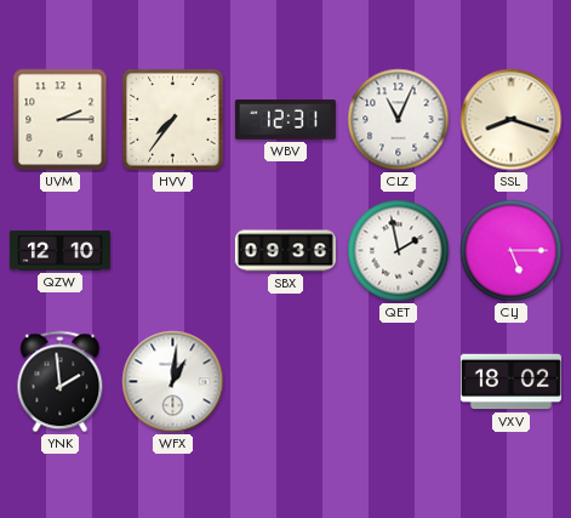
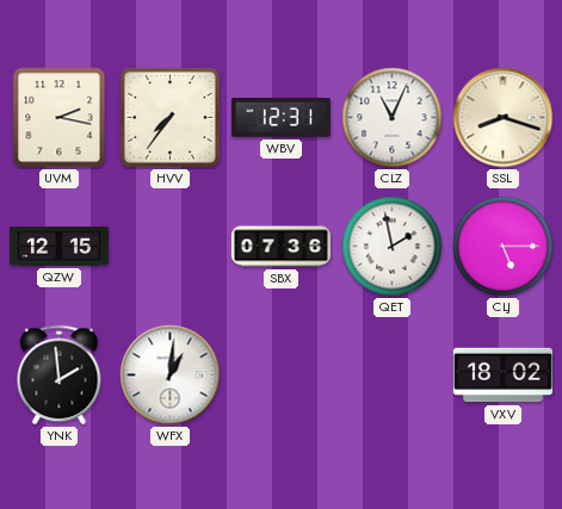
UVM: 2:15 -> 2:17 (60, 118)
QZW: 12:10 -> 12:15 (58, 247)
SBX: 09:36 -> 07:36 (280, 247)
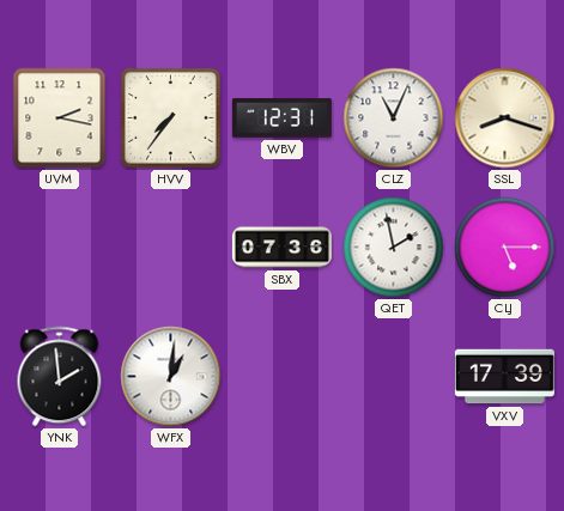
QZW: 12:15 -> none (58, 247)
VXV: 18:02 -> 17:39 (504, 377)
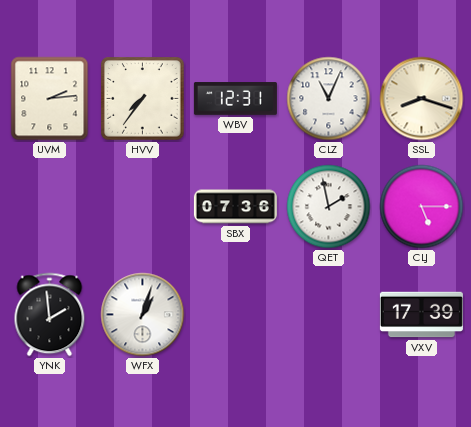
UVM: 2:17 -> 2:14 (50, 99)
WFX: 1:01 -> 1:03 (143, 315)
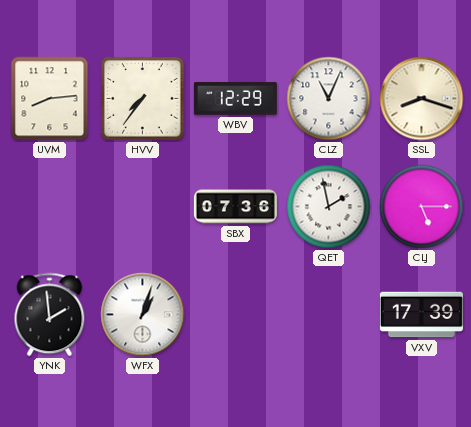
UVM: 2:14 -> 8:14 (50, 99)
WBV: 12:31 -> 12:29 (235, 99)
